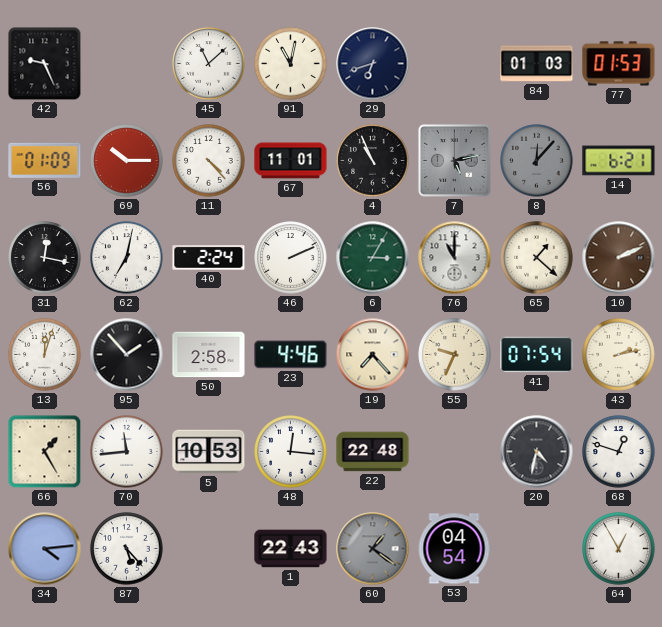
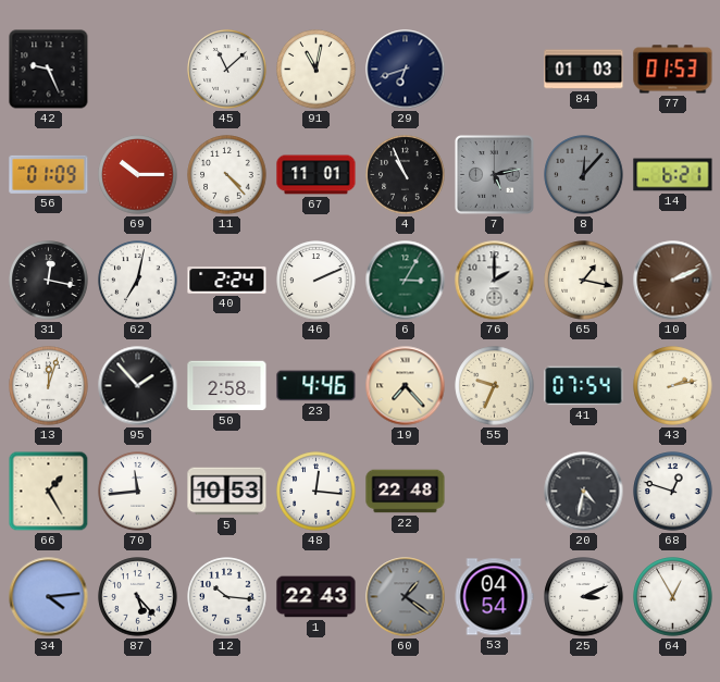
76: 11:00 -> 2:00 (495, 281)
65: 1:22 -> 1:17 (584, 281)
12: none -> 10:16 (227, 597)
25: none -> 3:11 (584, 597)
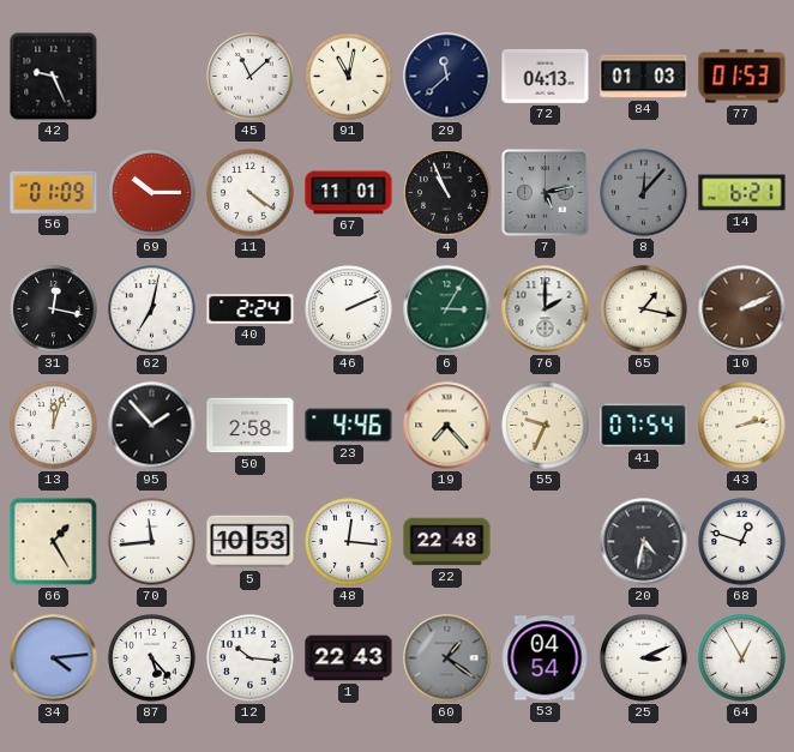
29: 6:42 -> 11:38 (447, 77)
72: none -> 04:13 (546, 76)
11: 4:23 -> 4:21 (251, 193)
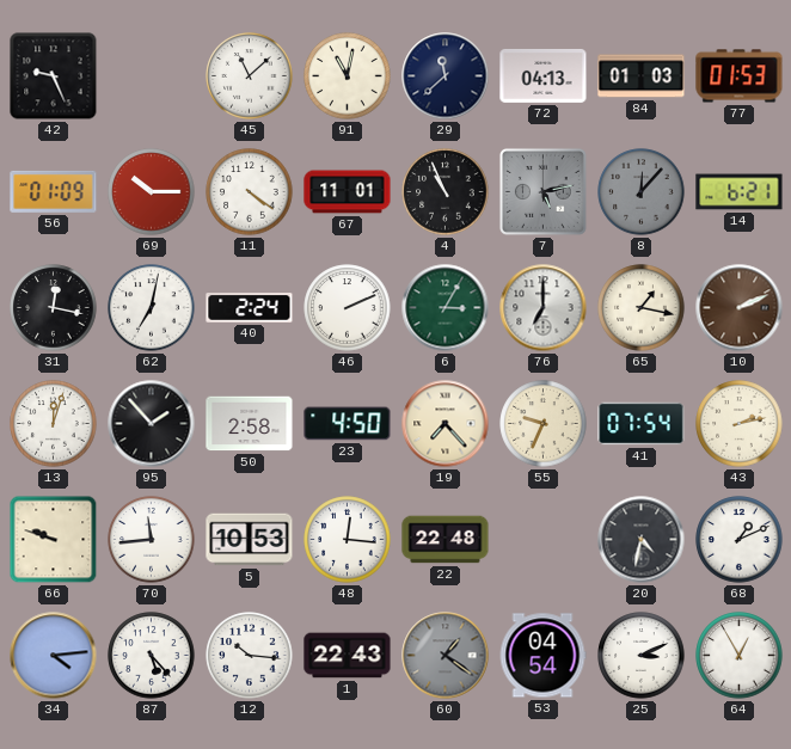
76: 2:00 -> 7:00 (544, 308)
23: 4:46 -> 4:50 (348, 424)
66: 1:25 -> 9:48 (54, 540)
68: 12:48 -> 1:11 (740, 540)
